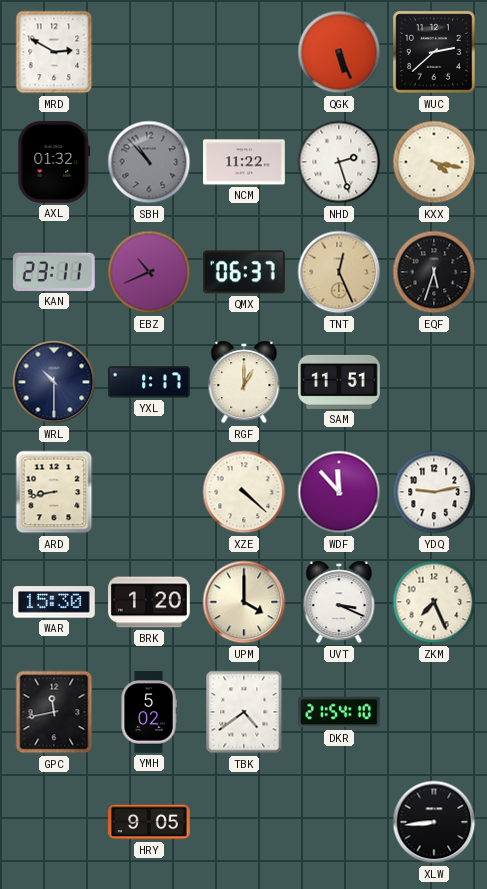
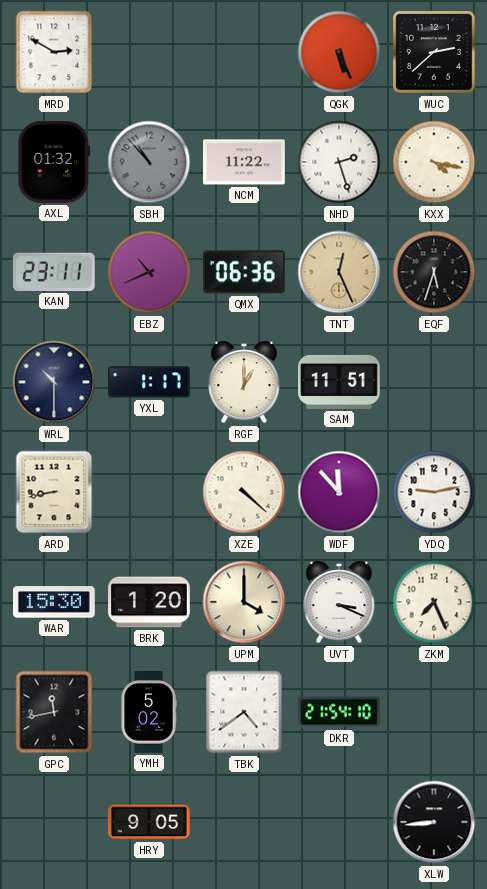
QMX: 06:37 -> 06:36 (244, 272)
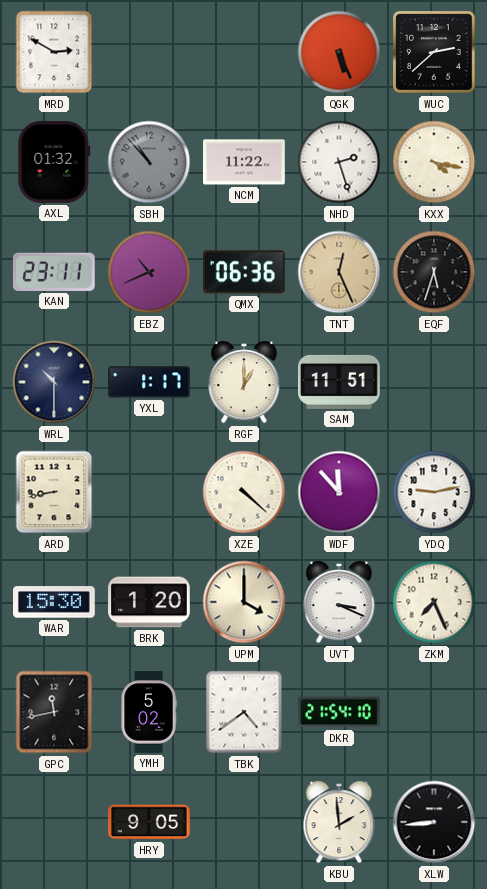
KBU: none -> 1:59 (339, 822)
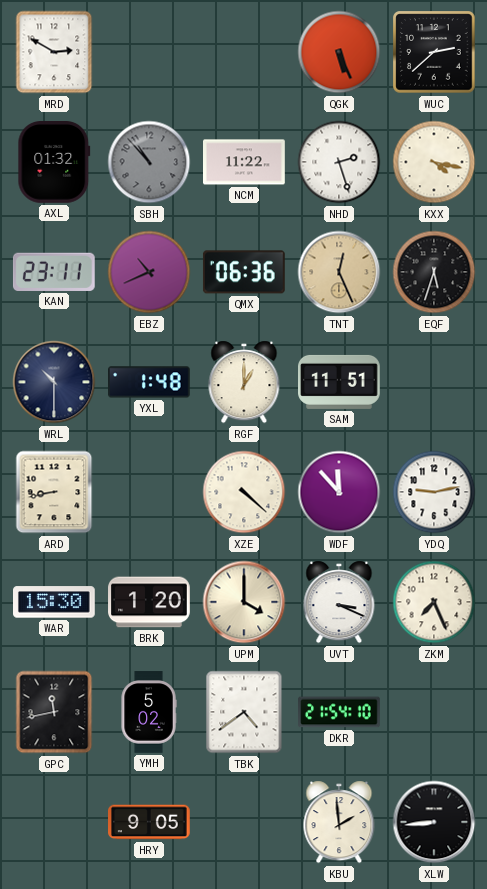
YXL: 1:17 -> 1:48 (150, 382)
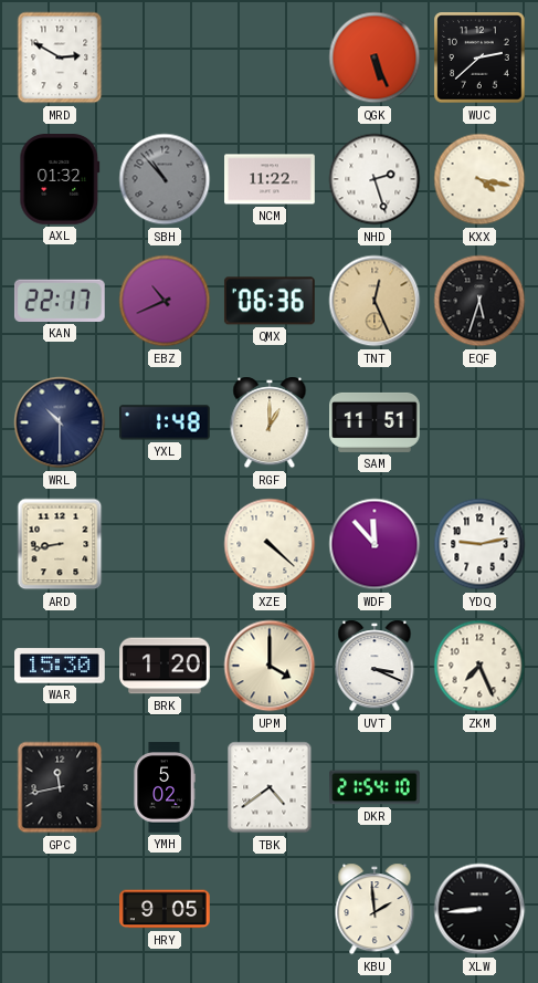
KAN: 23:11 -> 22:17 (60, 301)
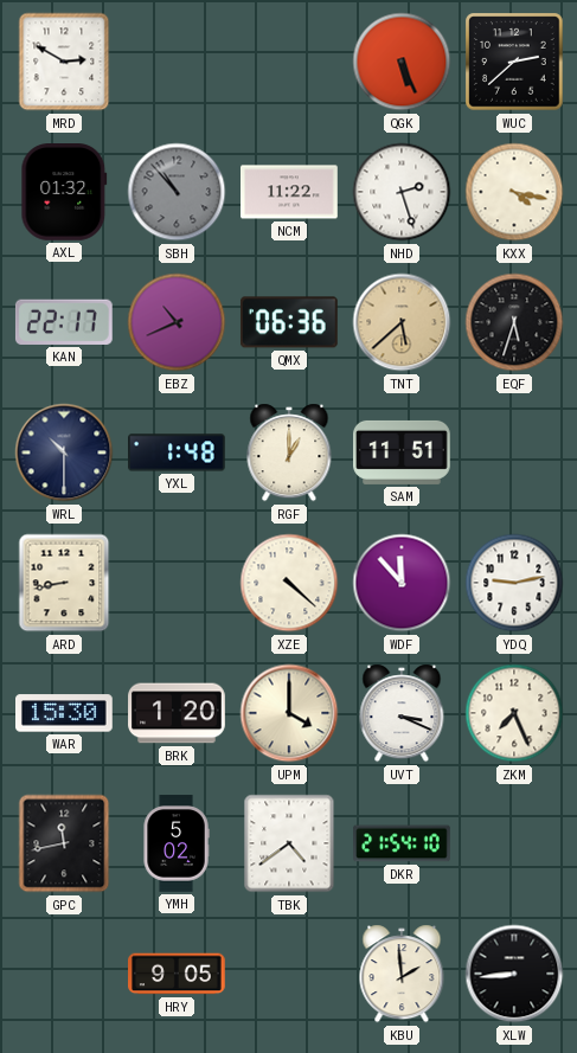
TNT: 12:26 -> 5:38 (402, 322)
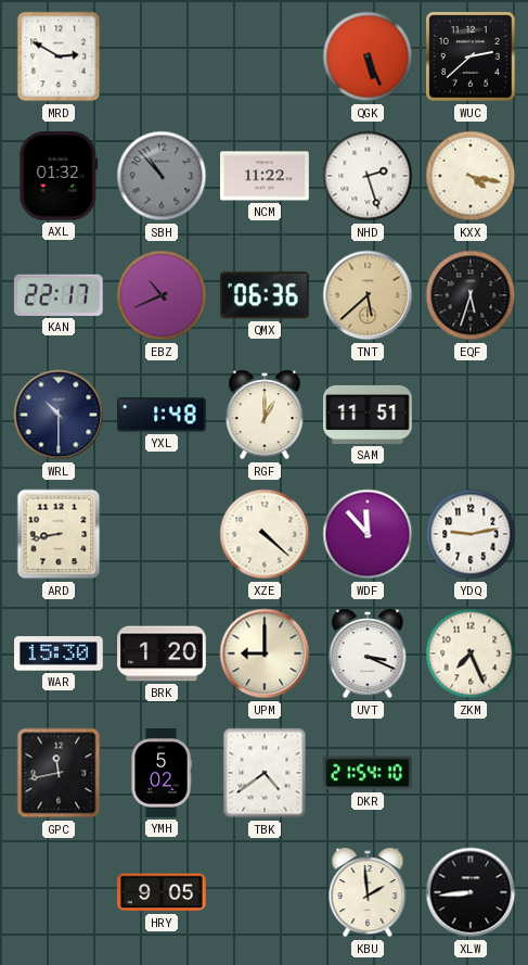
UPM: 4:00 -> 9:00 (265, 653)
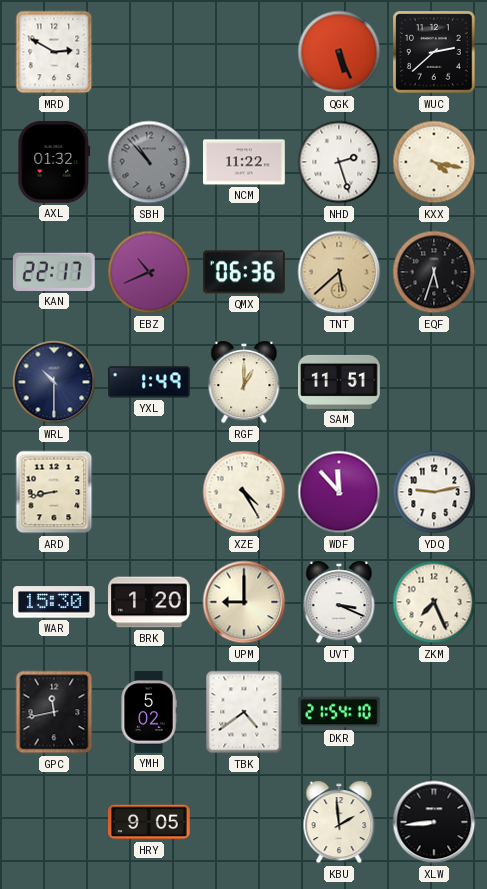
YXL: 1:48 -> 1:49 (150, 382)
XZE: 4:22 -> 4:25 (244, 492)
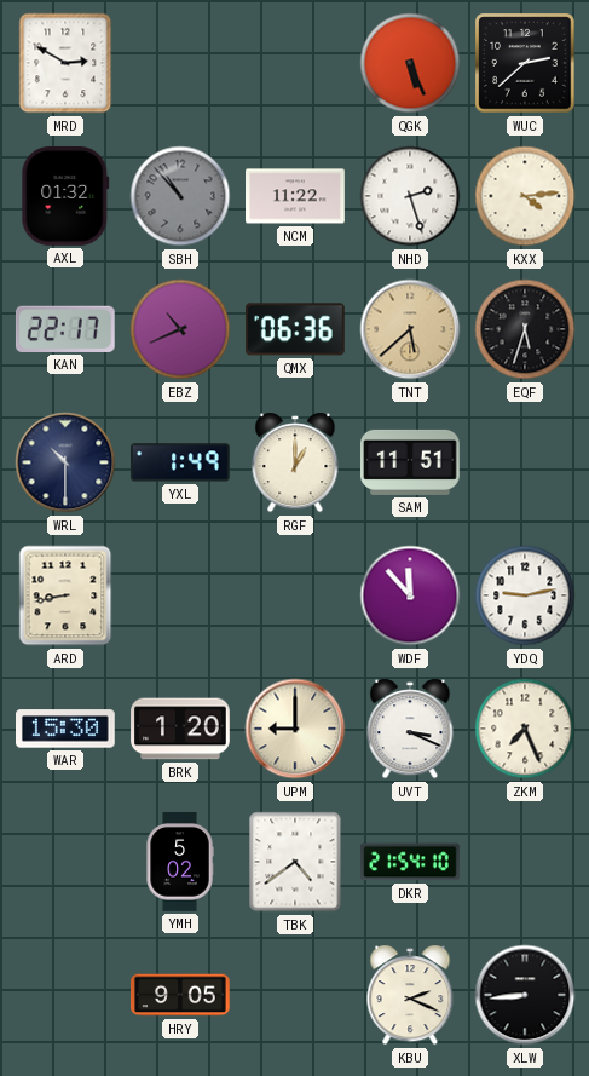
KXX: 4:17 -> 4:14 (525, 196)
XZE: 4:25 -> none (244, 492)
GPC: 11:43 -> none (54, 712)
KBU: 1:59 -> 2:19 (410, 995)
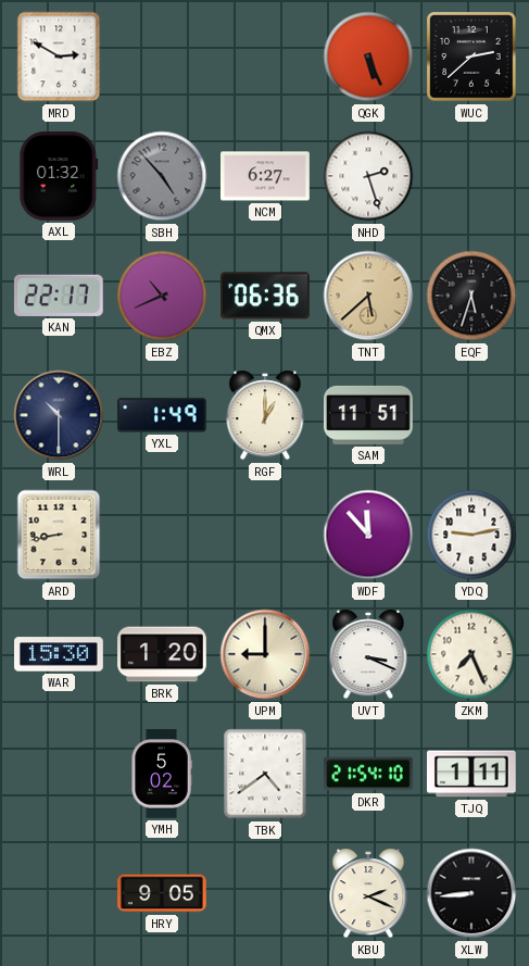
SBH: 10:53 -> 4:53 (162, 176)
NCM: 11:22 -> 6:27 (266, 176)
KXX: 4:14 -> none (525, 196)
TJQ: none -> 1:11 (473, 774)
